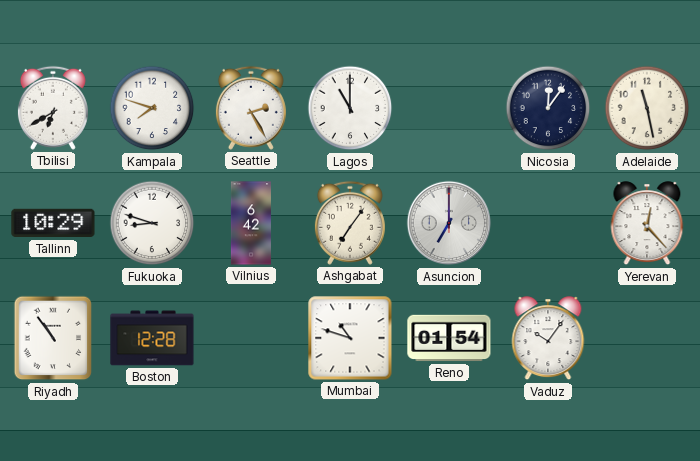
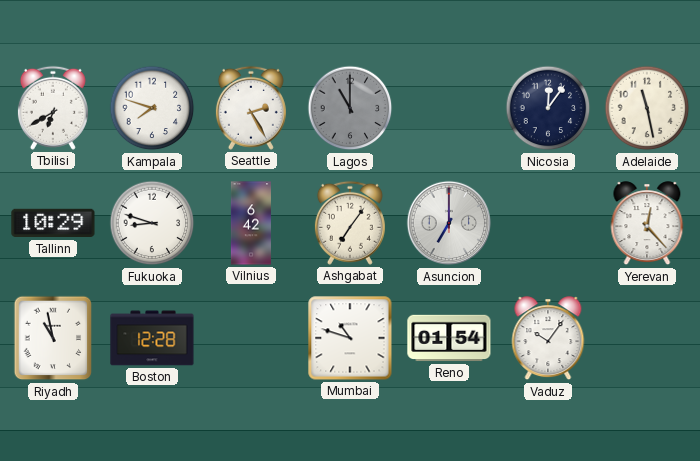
Lagos dial: white -> grey (350, 108)
Riyadh: 10:54 -> 10:58 (53, 338)
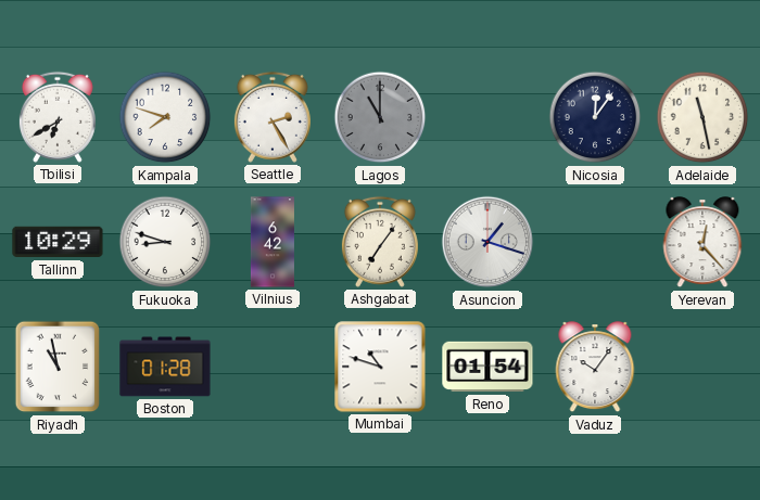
Asuncion: 7:00 -> 1:18 (487, 242)
Boston: 12:28 -> 01:28 (165, 367)
